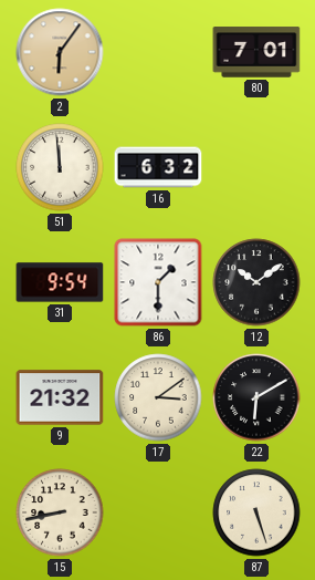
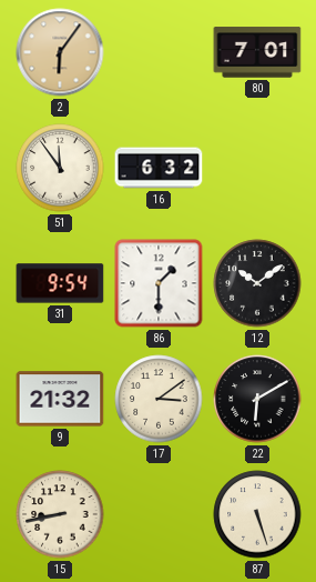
51: 11:59 -> 11:54 (60, 168)
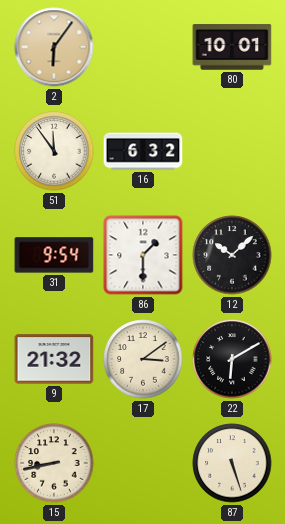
80: 7:01 -> 10:01 (232, 47)
12: 10:09 -> 10:08 (232, 255)
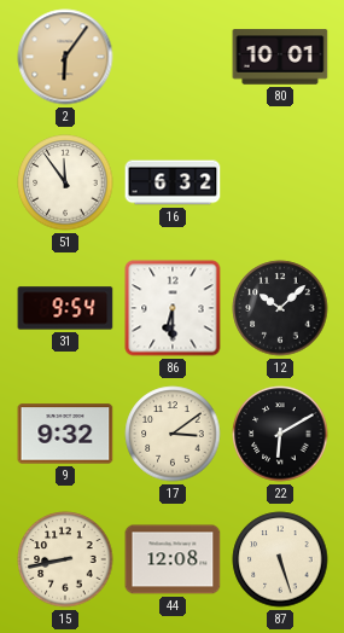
86: 1:30 -> 6:30 (173, 308)
9: 21:32 -> 9:32 (65, 434)
44: none -> 12:08 (173, 559)
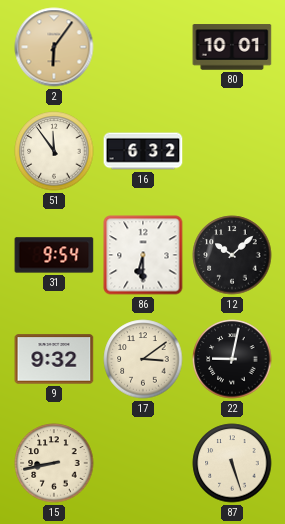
22: 6:10 -> 9:02 (232, 359)
44: 12:08 -> none (173, 559)
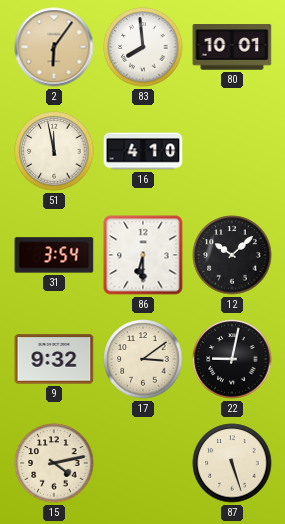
83: none -> 7:59 (143, 47)
51: 11:54 -> 11:58 (54, 151)
16: 6:32 -> 4:10 (143, 151)
31: 9:54 -> 3:54 (54, 255)
15: 8:43 -> 4:13 (54, 463)
